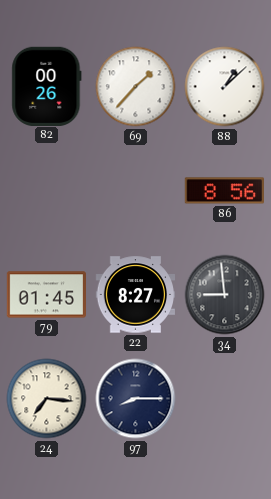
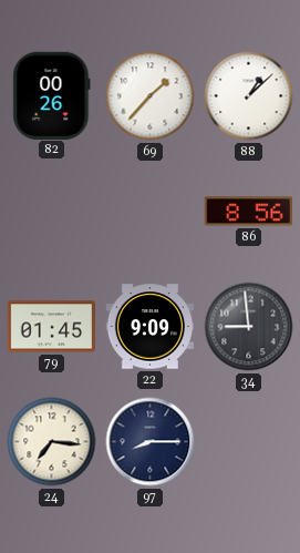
22: 8:27 -> 9:09 (151, 327)
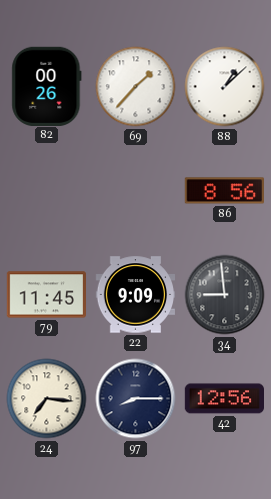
79: 01:45 -> 11:45 (46, 295)
42: none -> 12:56 (224, 399)
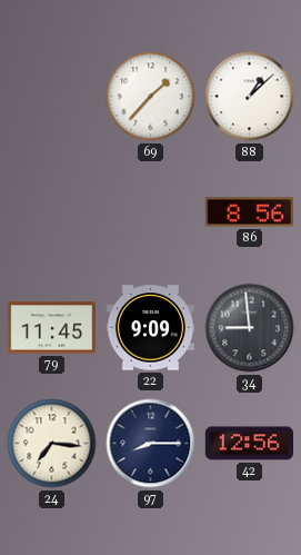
82: 00:26 -> none (47, 86)
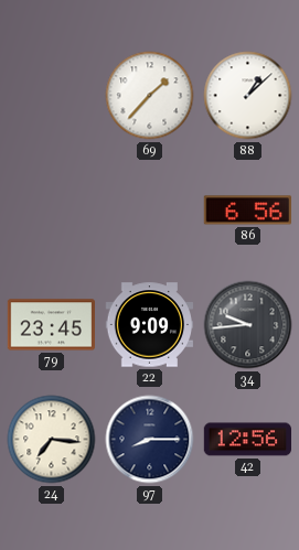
86: 8:56 -> 6:56 (247, 211)
79: 11:45 -> 23:45 (51, 325)
34: 8:59 -> 9:44 (248, 325)
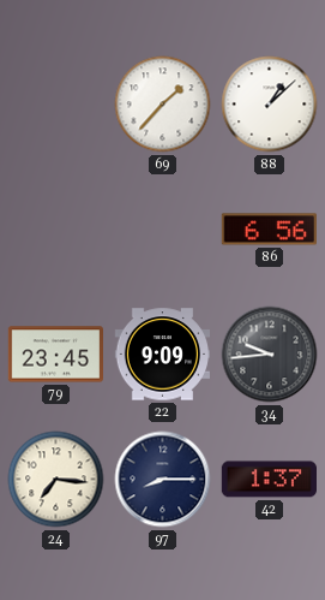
42: 12:56 -> 1:37 (269, 480)
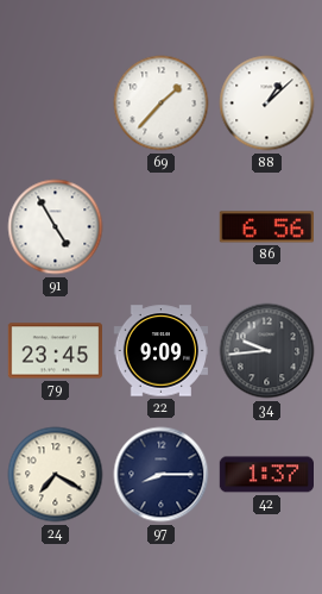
91: none -> 4:55 (56, 227)
24: 7:16 -> 7:20 (56, 475)
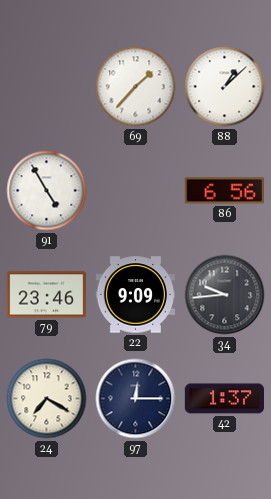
79: 23:45 -> 23:46 (46, 295)
97: 8:15 -> 12:15 (136, 399)
